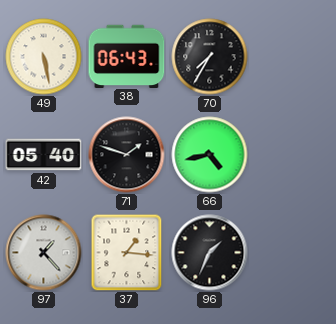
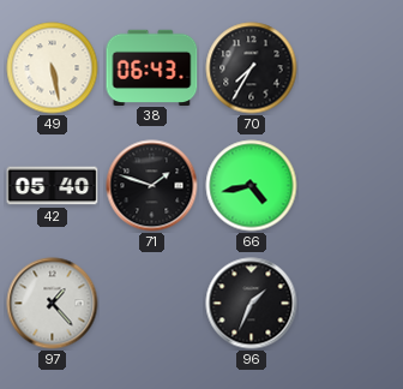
37: 1:16 -> none (127, 252)
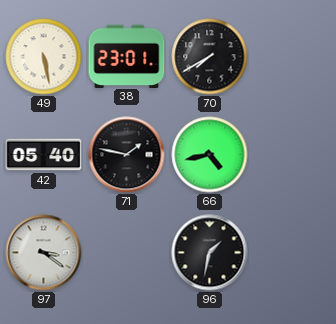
38: 06:43 -> 23:01 (127, 56)
70: 7:35 -> 7:40 (210, 57)
71: 1:48 -> 1:47 (127, 155)
97: 1:23 -> 3:21 (44, 253)
96: 1:34 -> 1:32 (210, 253)
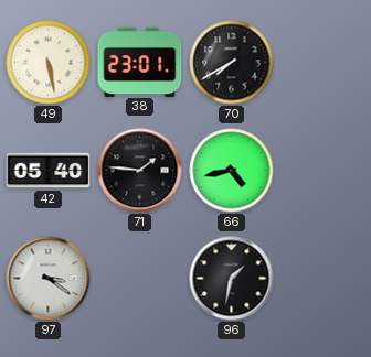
71: 1:47 -> 1:46 (140, 171)
